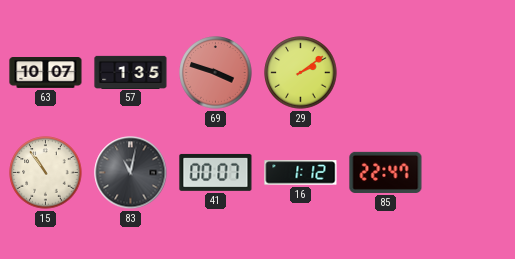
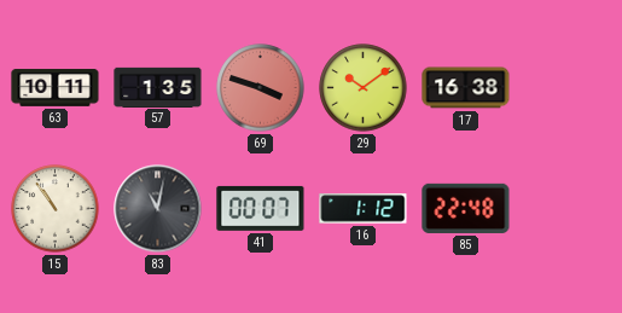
63: 10:07 -> 10:11 (56, 88)
29: 2:09 -> 10:09 (364, 88)
17: none -> 16:38 (466, 88)
85: 22:47 -> 22:48 (466, 208)
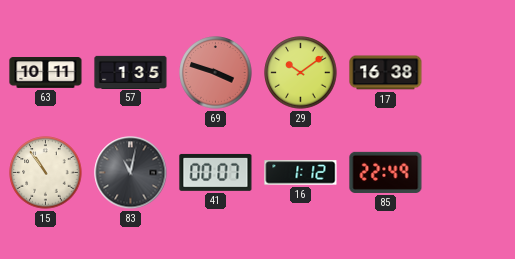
85: 22:48 -> 22:49 (386, 172)
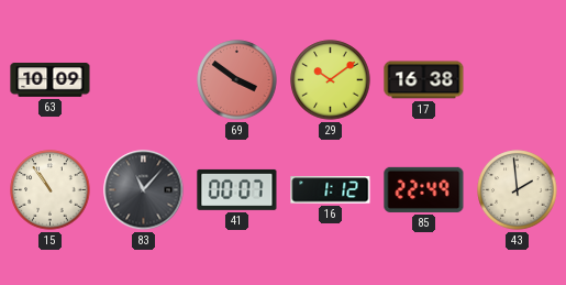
63: 10:11 -> 10:09 (51, 80)
57: 1:35 -> none (131, 72)
69: 3:48 -> 3:51 (237, 80)
83: 11:02 -> 11:07 (144, 190)
43: none -> 1:59 (518, 190)
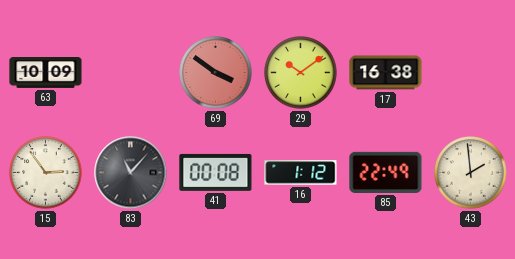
15: 10:54 -> 2:54 (46, 173)
41: 00:07 -> 00:08 (216, 172)
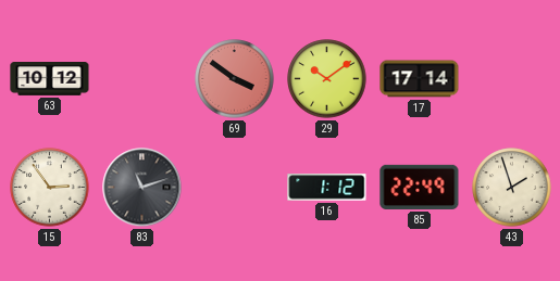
63: 10:09 -> 10:12 (50, 79)
17: 16:38 -> 17:14 (420, 79)
83: 11:07 -> 11:12 (142, 188)
41: 00:08 -> none (216, 172)
43: 1:59 -> 1:57 (512, 188)
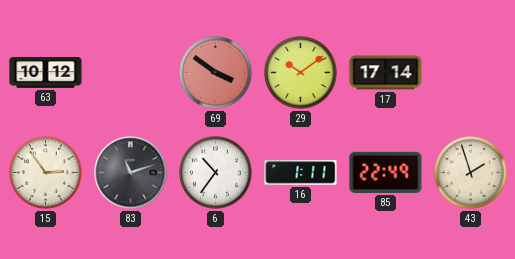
6: none -> 10:36 (216, 173)
16: 1:12 -> 1:11 (301, 173)
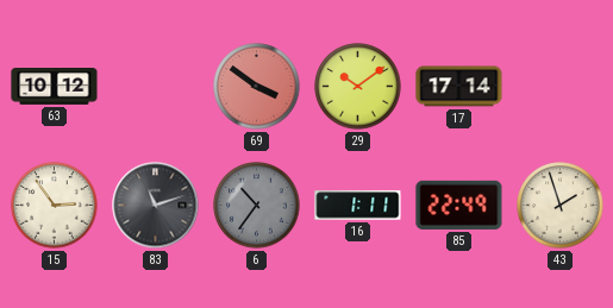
6 dial: white -> grey (257, 206)
